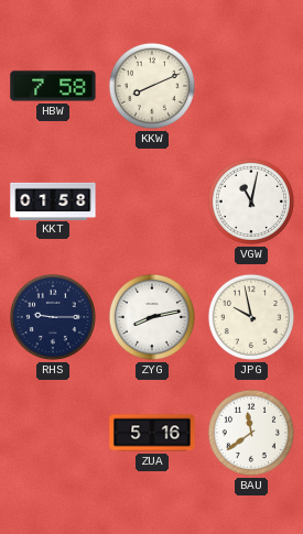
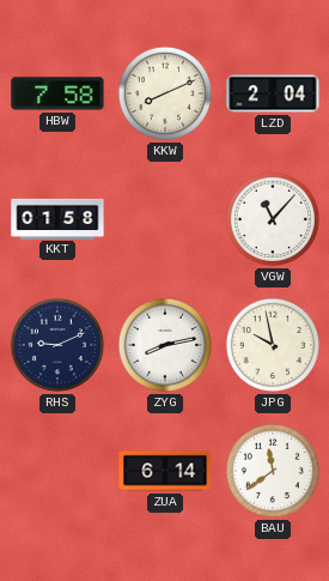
LZD: none -> 2:04 (273, 93)
VGW: 11:02 -> 11:07 (273, 219)
RHS: 9:15 -> 9:11 (57, 345)
ZUA: 5:16 -> 6:14 (165, 471)
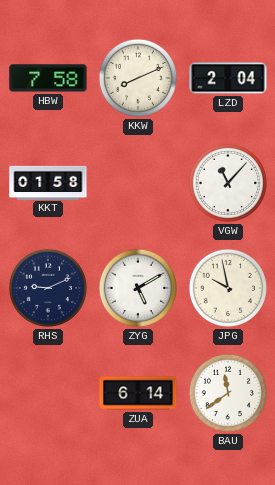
ZYG: 8:13 -> 5:10 (138, 288)
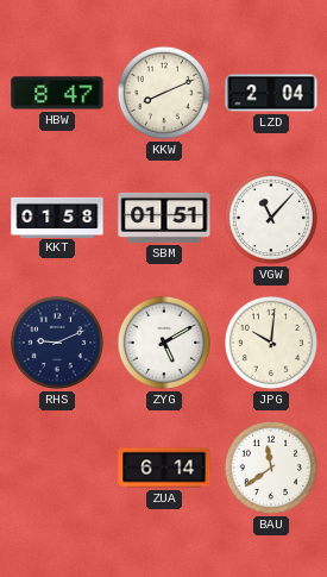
HBW: 7:58 -> 8:47 (57, 93)
SBM: none -> 01:51 (164, 218)
JPG: 9:58 -> 10:01 (271, 343)
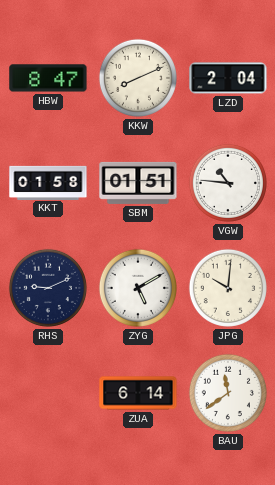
VGW: 11:07 -> 10:46 (228, 183)
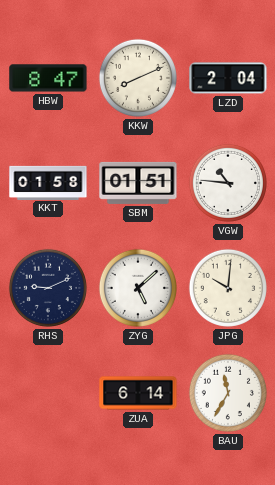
ZYG: 5:10 -> 5:08 (138, 288)
BAU: 11:39 -> 11:35 (228, 393)
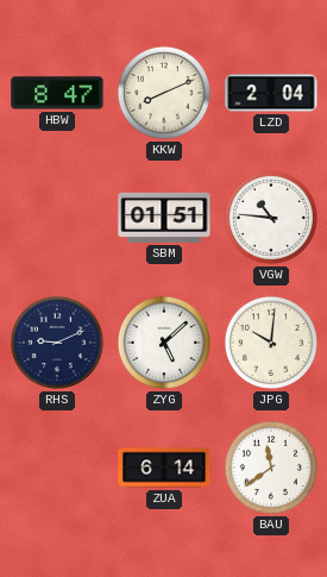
KKT: 01:58 -> none (48, 182)
BAU: 11:35 -> 11:39 (271, 468)
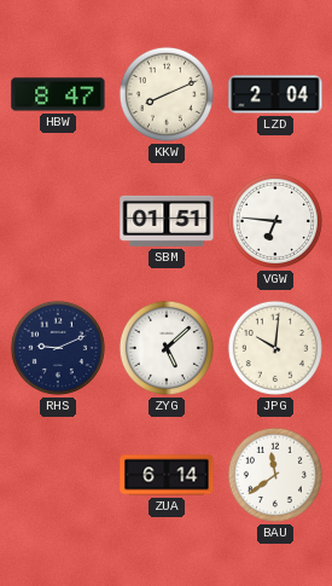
VGW: 10:46 -> 6:46 (275, 221)
